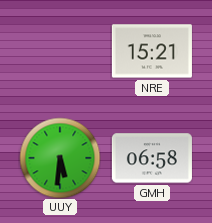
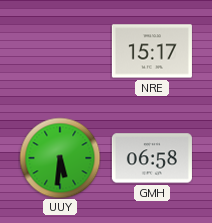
NRE: 15:21 -> 15:17 (152, 51)
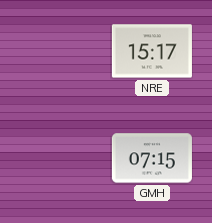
UUY: 5:31 -> none (60, 158)
GMH: 06:58 -> 07:15 (152, 158)
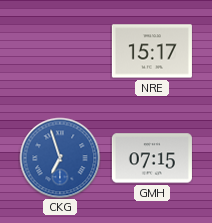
CKG: none -> 6:57 (60, 158)
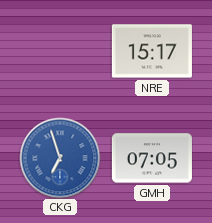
GMH: 07:15 -> 07:05 (152, 158)
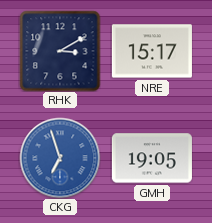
RHK: none -> 3:10 (60, 51)
GMH: 07:05 -> 19:05 (152, 158)
